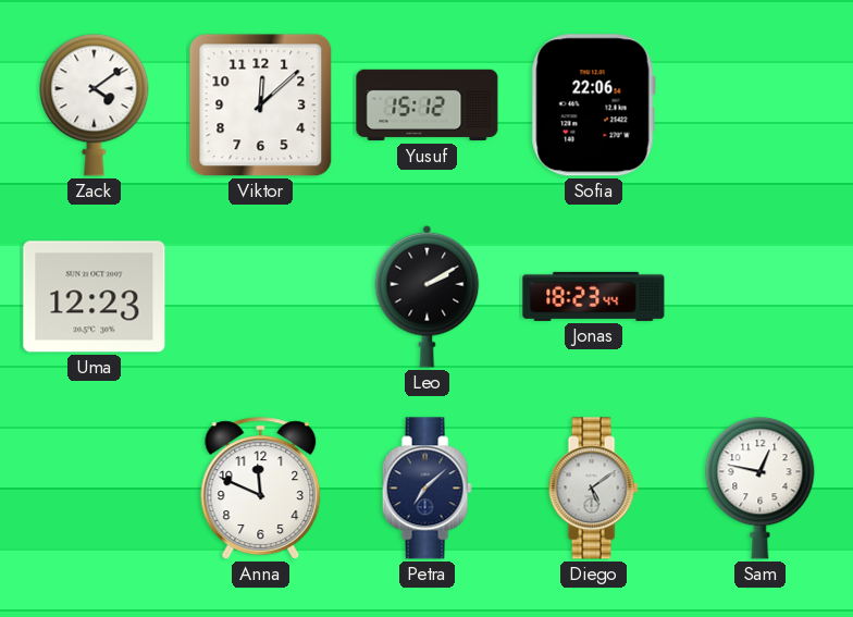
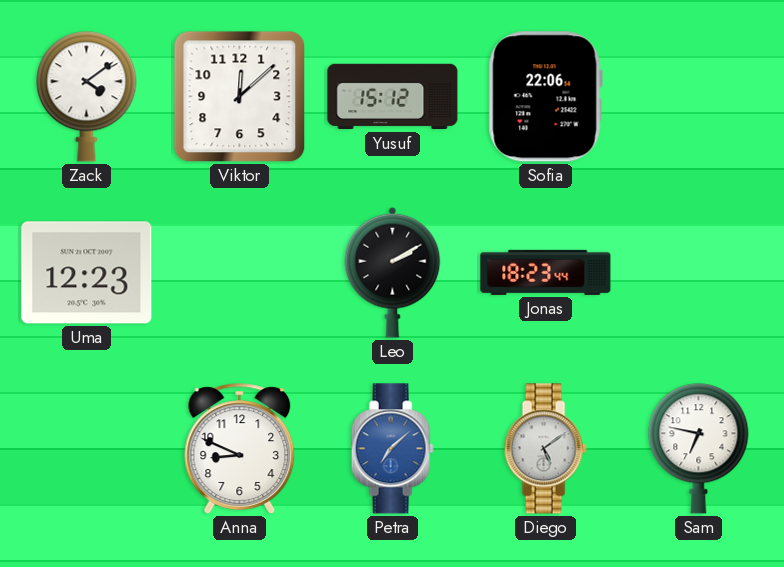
Anna: 11:49 -> 8:49 (240, 449)
Petra dial: navy -> blue (392, 449)
Sam: 12:47 -> 6:47 (699, 449)
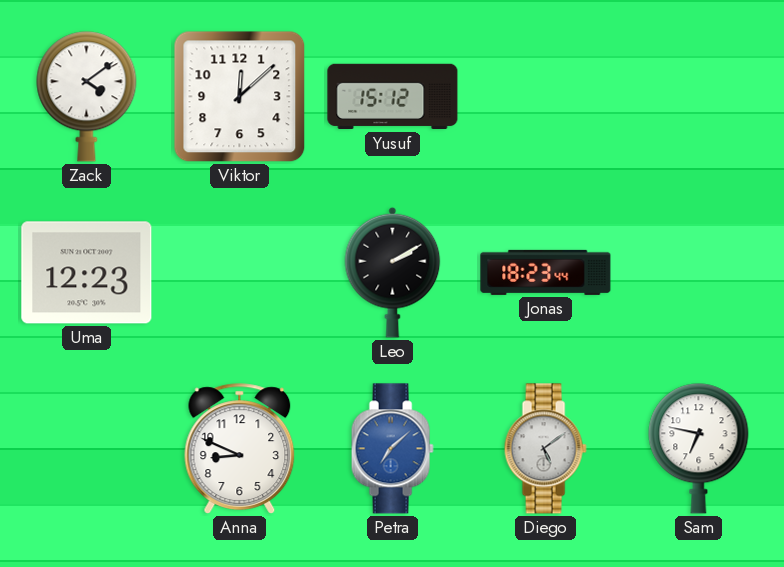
Sofia: 22:06 -> none (545, 97)
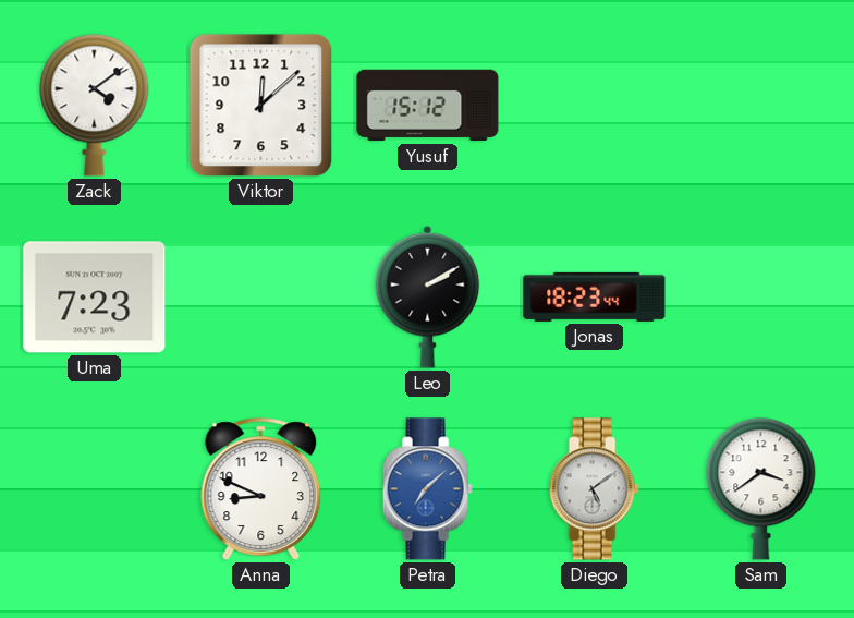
Uma: 12:23 -> 7:23 (95, 298)
Sam: 6:47 -> 3:39 (761, 489)
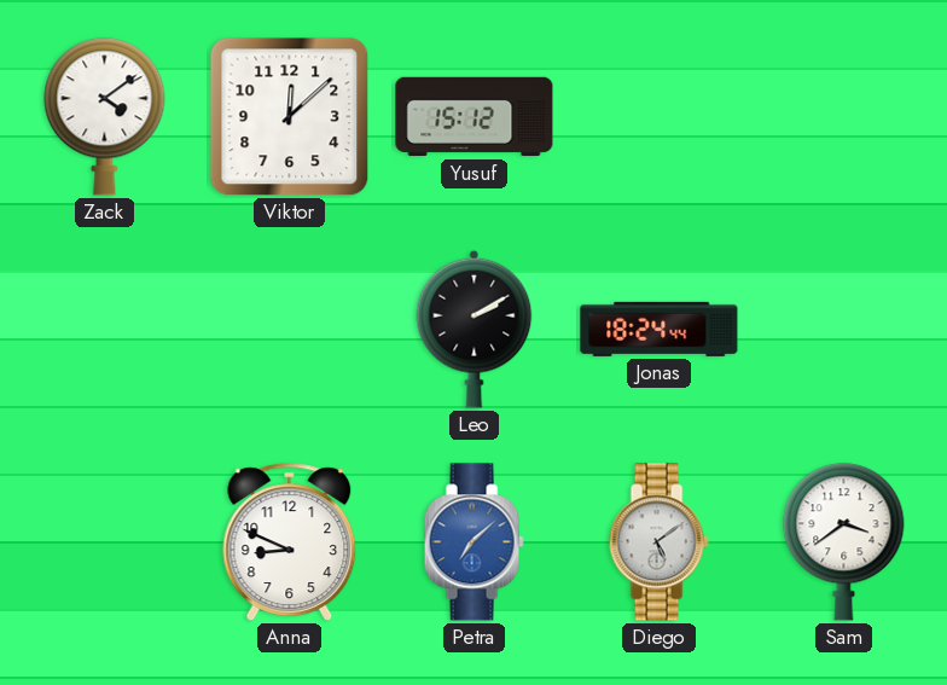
Uma: 7:23 -> none (95, 298)
Jonas: 18:23 -> 18:24 (660, 329)
